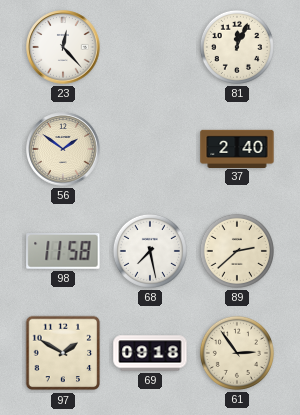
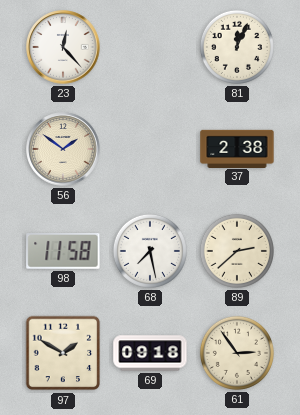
37: 2:40 -> 2:38 (237, 148)
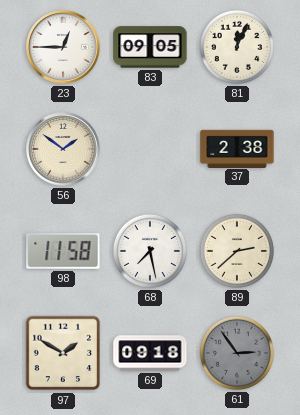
23: 12:23 -> 12:45 (63, 47)
83: none -> 09:05 (150, 47)
61 dial: cream -> grey (237, 353)
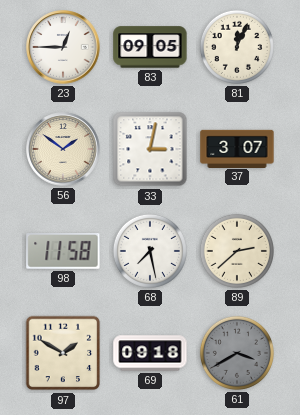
33: none -> 3:02 (150, 149)
37: 2:38 -> 3:07 (237, 148)
61: 2:54 -> 3:40 (237, 353)
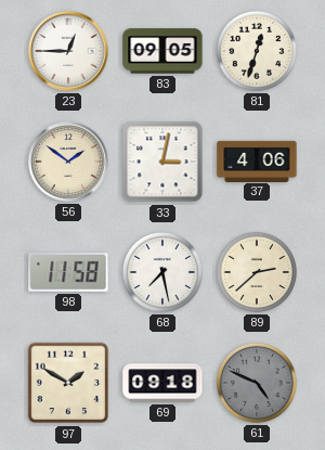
81: 12:04 -> 12:33 (257, 51)
37: 3:07 -> 4:06 (257, 160)
61: 3:40 -> 4:49 (257, 383)
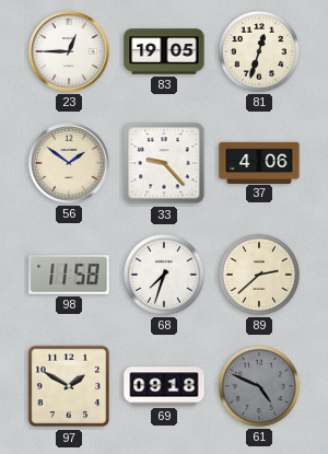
83: 09:05 -> 19:05 (164, 51)
33: 3:02 -> 9:23 (164, 163)
68: 7:28 -> 7:33 (164, 275)
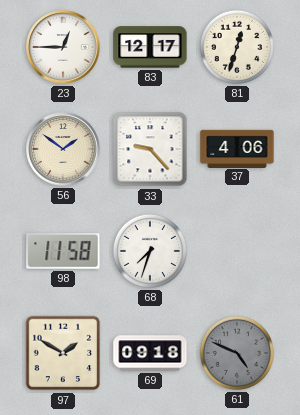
83: 19:05 -> 12:17 (150, 47)
89: 2:38 -> none (259, 275)
